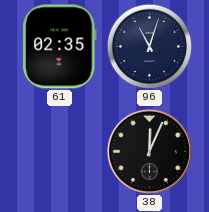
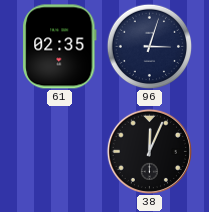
96: 11:03 -> 3:03 (149, 46)
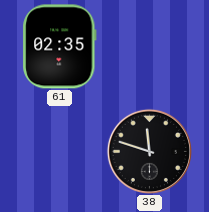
96: 3:03 -> none (149, 46)
38: 12:04 -> 11:48 (149, 151)
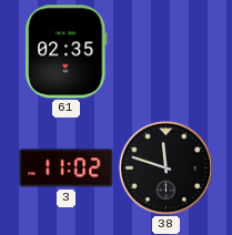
3: none -> 11:02 (67, 168)
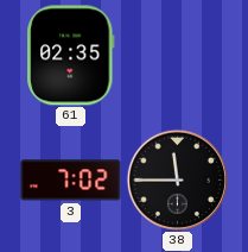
3: 11:02 -> 7:02 (71, 181)
38: 11:48 -> 11:45 (177, 179)
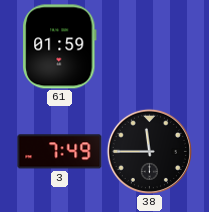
61: 02:35 -> 01:59 (60, 47)
3: 7:02 -> 7:49 (60, 152)
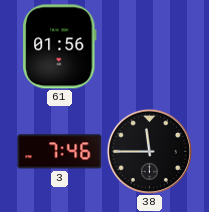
61: 01:59 -> 01:56 (60, 47)
3: 7:49 -> 7:46 (60, 152)
